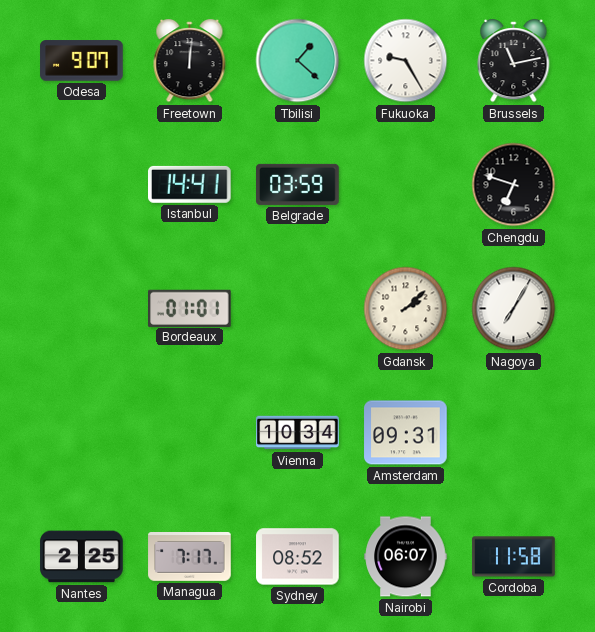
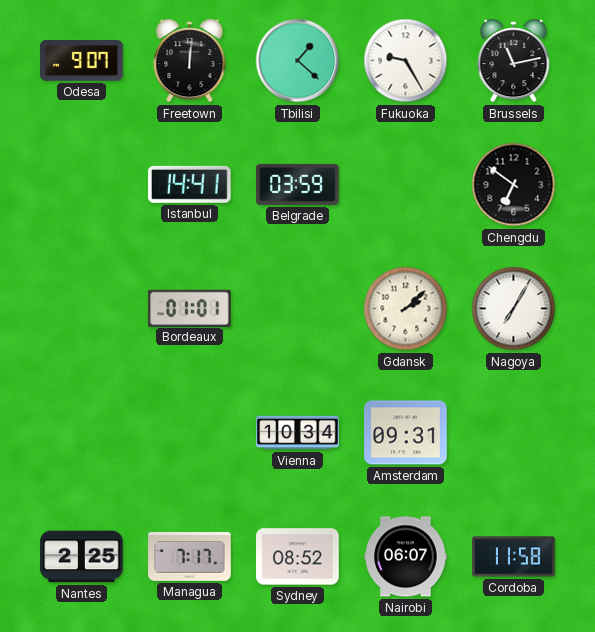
Chengdu: 6:48 -> 6:51 (514, 185)
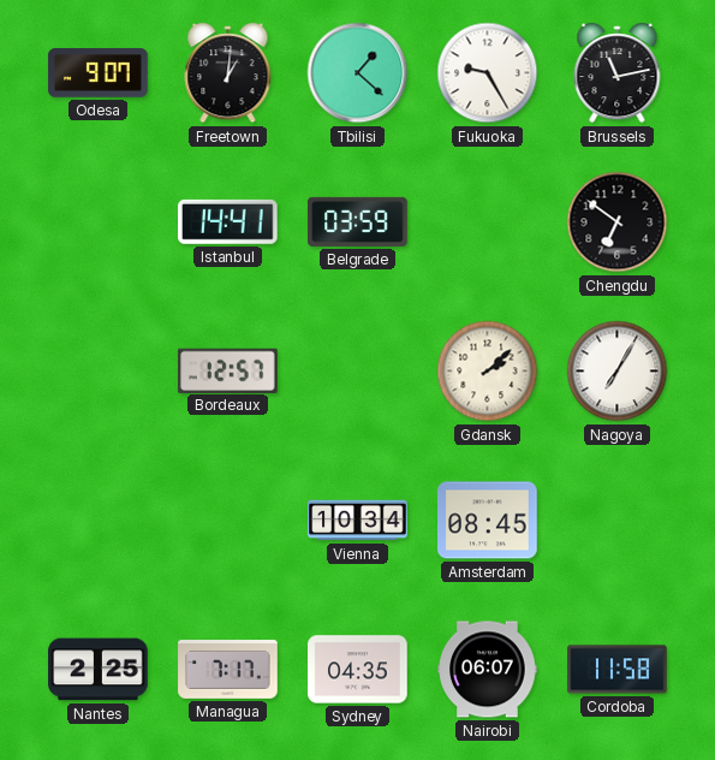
Freetown: 12:01 -> 1:01 (228, 75)
Bordeaux: 01:01 -> 12:57 (228, 370)
Amsterdam: 09:31 -> 08:45 (488, 521)
Sydney: 08:52 -> 04:35 (358, 670)
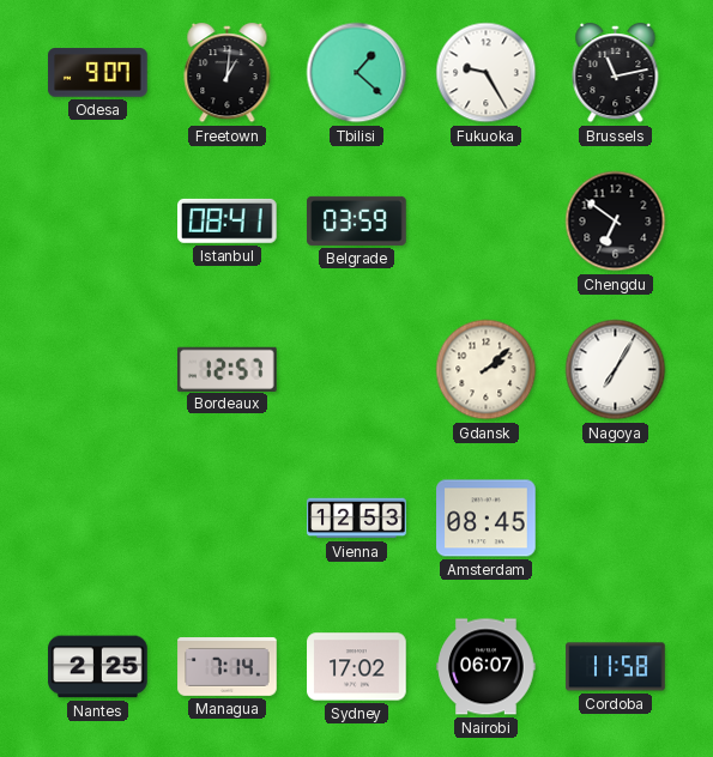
Istanbul: 14:41 -> 08:41 (228, 220)
Vienna: 10:34 -> 12:53 (357, 519)
Managua: 7:17 -> 7:14 (228, 667)
Sydney: 04:35 -> 17:02 (357, 667)
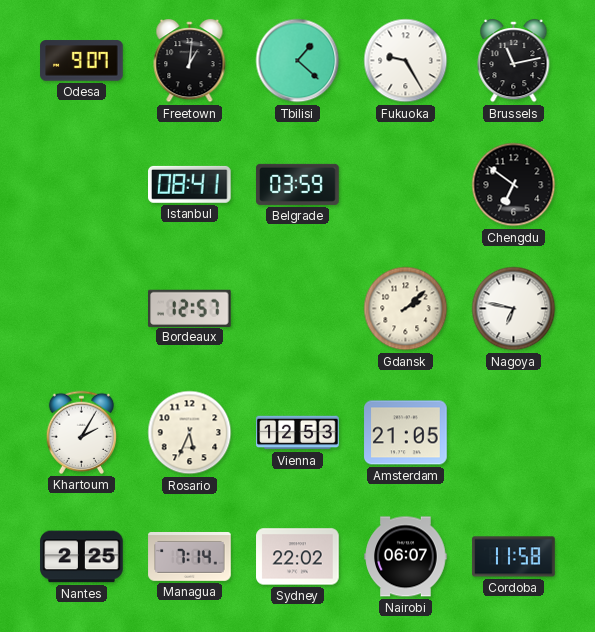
Nagoya: 7:05 -> 6:47 (514, 309)
Khartoum: none -> 2:05 (82, 432)
Rosario: none -> 5:34 (190, 433)
Amsterdam: 08:45 -> 21:05 (406, 433)
Sydney: 17:02 -> 22:02 (298, 557)
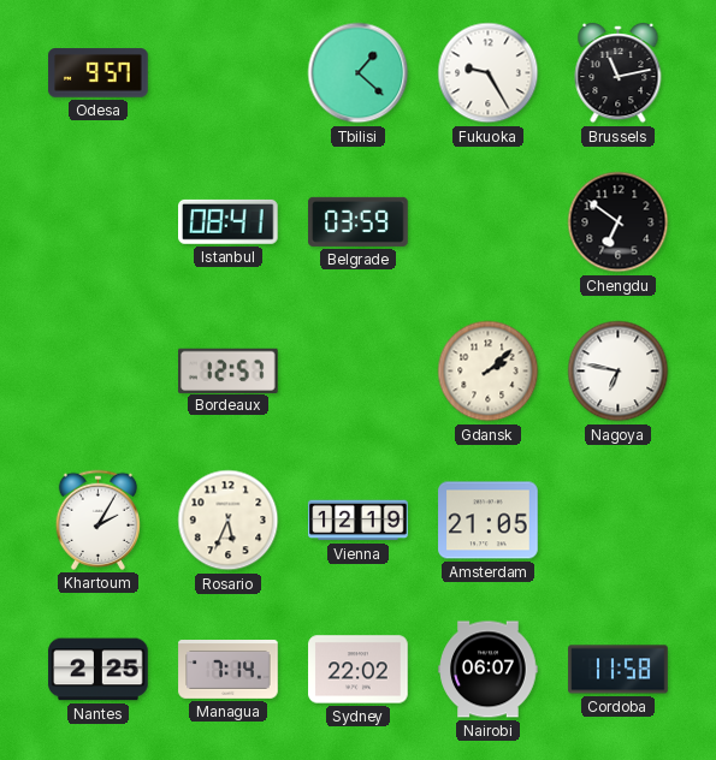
Odesa: 9:07 -> 9:57 (99, 73)
Freetown: 1:01 -> none (190, 62)
Vienna: 12:53 -> 12:19 (359, 521)
